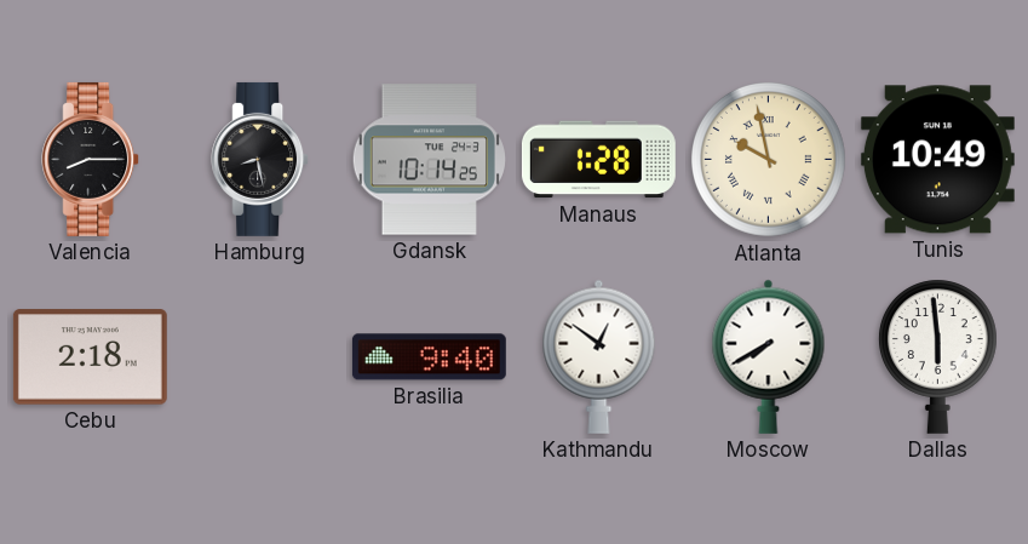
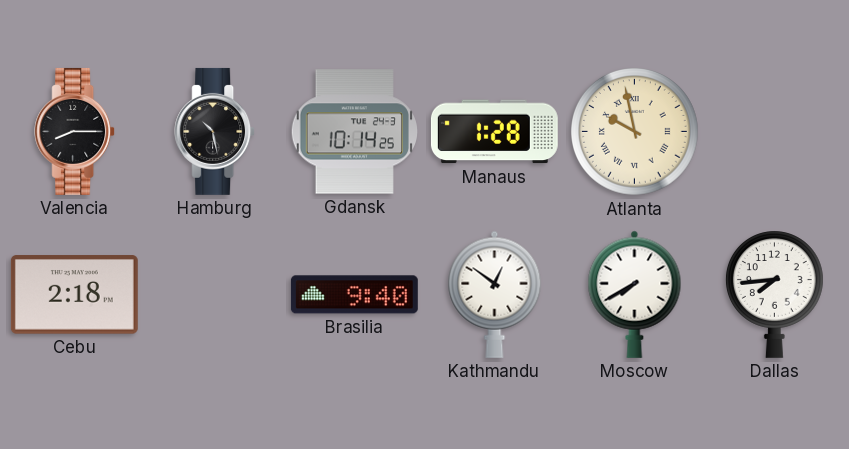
Hamburg: 8:28 -> 10:28 (215, 131)
Tunis: 10:49 -> none (937, 160)
Dallas: 5:59 -> 7:44 (774, 294)
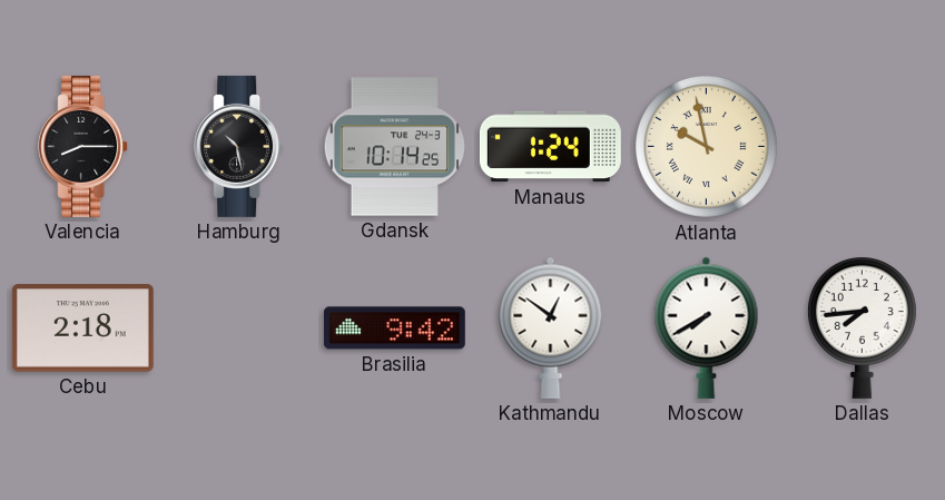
Manaus: 1:28 -> 1:24 (550, 147)
Brasilia: 9:40 -> 9:42 (394, 329)
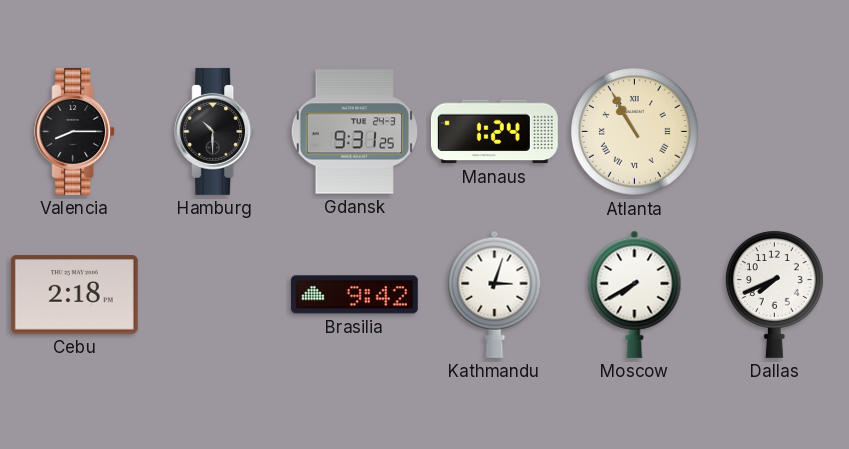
Hamburg: 10:28 -> 10:30 (215, 131)
Gdansk: 10:14 -> 9:31 (354, 132)
Atlanta: 9:58 -> 10:55 (635, 132)
Kathmandu: 12:51 -> 3:03 (495, 294)
Dallas: 7:44 -> 7:41 (774, 294)
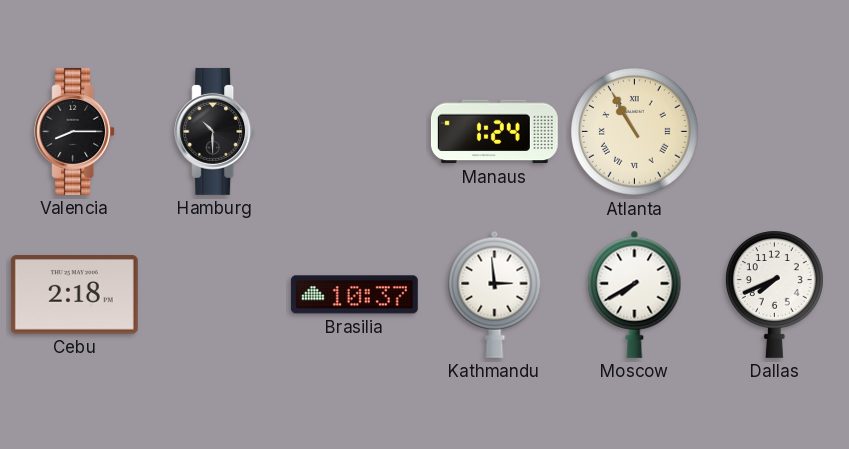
Gdansk: 9:31 -> none (354, 132)
Brasilia: 9:42 -> 10:37 (354, 295)
Kathmandu: 3:03 -> 2:59 (495, 294)
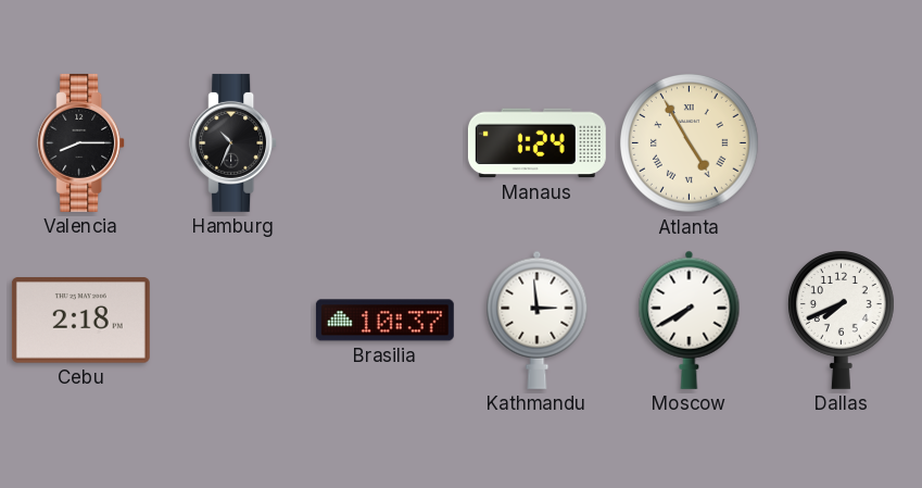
Hamburg: 10:30 -> 10:34 (233, 142)
Atlanta: 10:55 -> 4:55 (690, 143)
